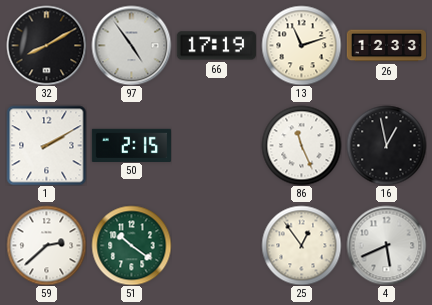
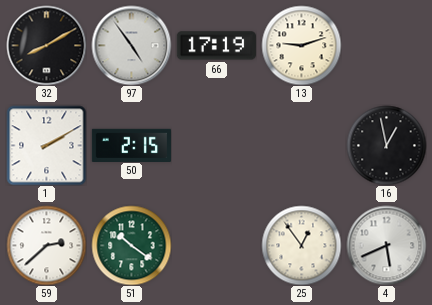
13: 11:12 -> 9:12 (301, 45)
26: 12:33 -> none (386, 46)
86: 11:26 -> none (301, 145)
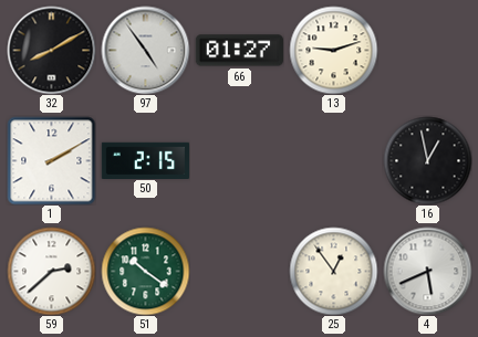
66: 17:19 -> 01:27 (239, 51)
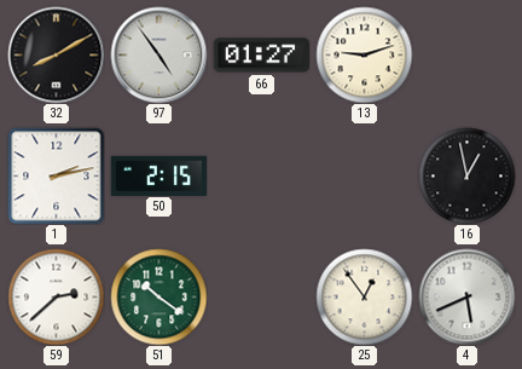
1: 2:10 -> 2:13 (56, 175)
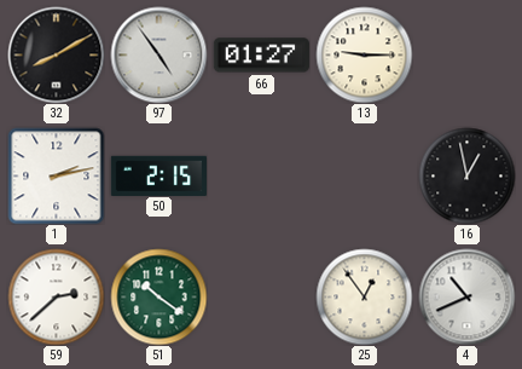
13: 9:12 -> 9:15 (364, 54)
4: 5:41 -> 10:41 (466, 296)
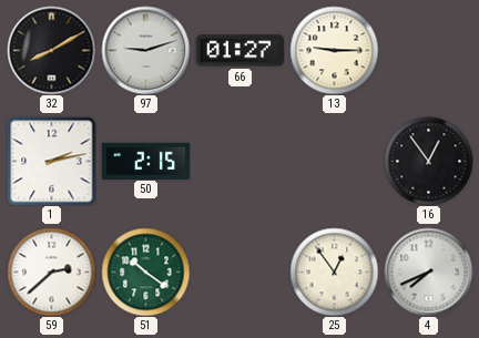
97: 4:54 -> 9:12 (145, 50)
16: 12:58 -> 12:54 (428, 161)
4: 10:41 -> 7:41 (428, 272)
